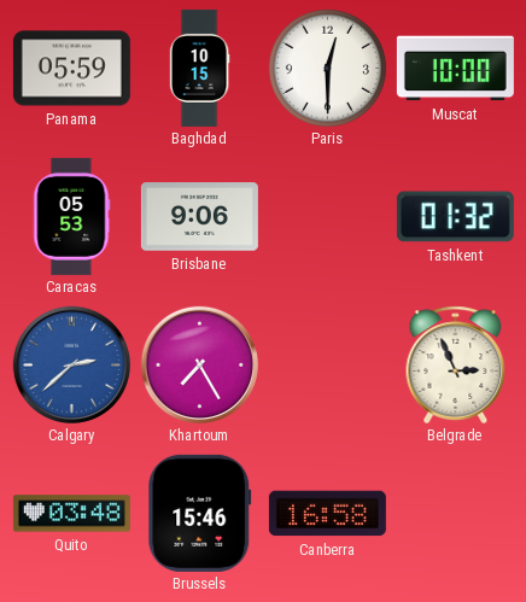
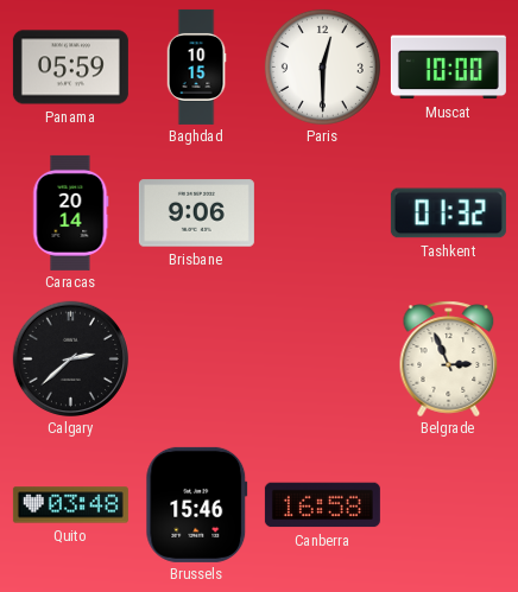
Caracas: 05:53 -> 20:14 (71, 212)
Calgary dial: blue -> black (70, 358)
Khartoum: 7:25 -> none (199, 364)
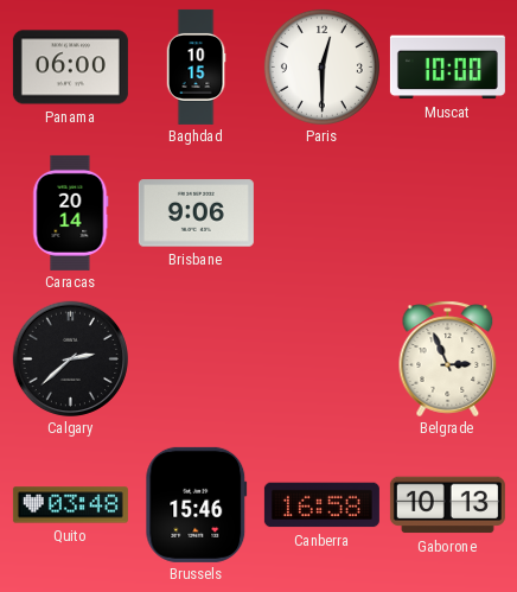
Panama: 05:59 -> 06:00 (70, 68)
Tashkent: 01:32 -> none (448, 214)
Gaborone: none -> 10:13 (447, 505)
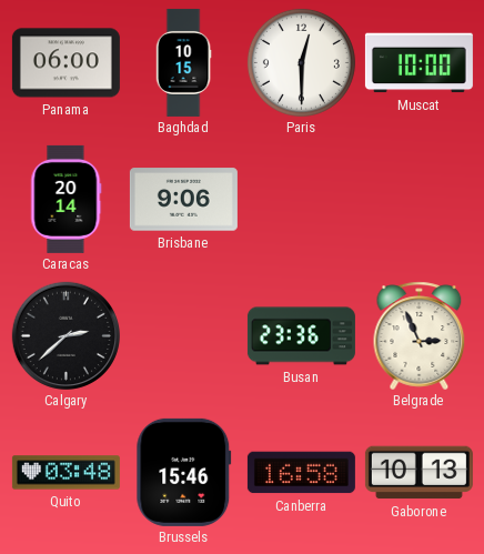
Busan: none -> 23:36 (301, 336)
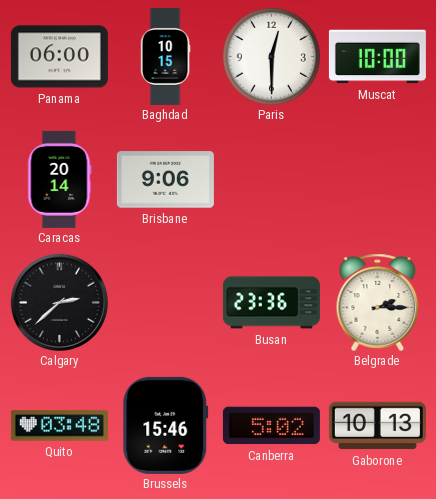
Belgrade: 2:56 -> 2:15 (378, 302)
Canberra: 16:58 -> 5:02 (271, 426)
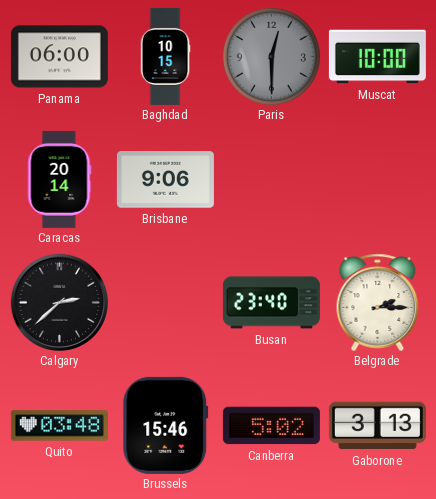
Paris dial: white -> grey (271, 56)
Busan: 23:36 -> 23:40 (271, 303)
Gaborone: 10:13 -> 3:13 (377, 426)
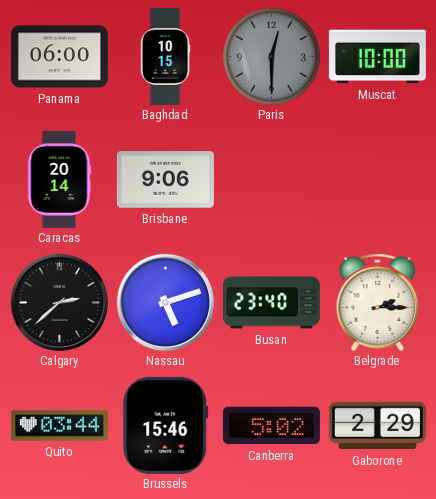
Nassau: none -> 5:12 (165, 302)
Quito: 03:48 -> 03:44 (59, 426)
Gaborone: 3:13 -> 2:29 (377, 426)
